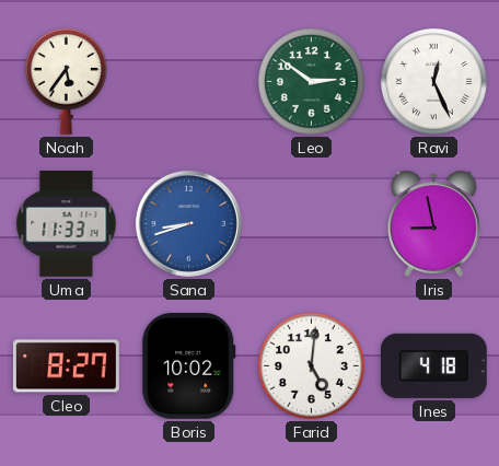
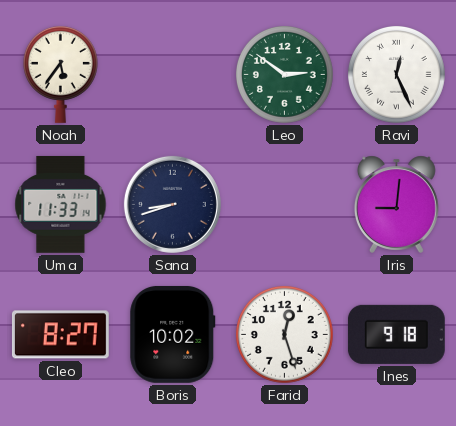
Sana dial: blue -> navy (172, 204)
Iris: 8:58 -> 9:01 (396, 204)
Farid: 5:01 -> 12:27 (284, 334)
Ines: 4:18 -> 9:18 (396, 334)
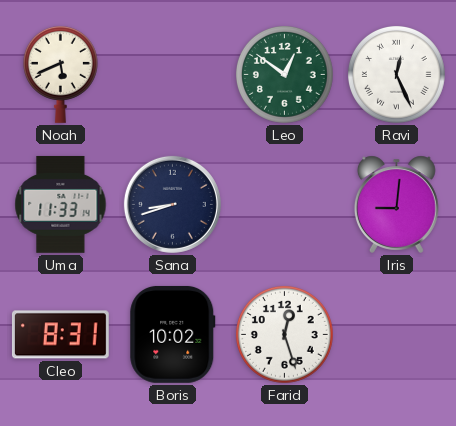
Noah: 5:36 -> 5:41 (60, 74)
Leo: 2:51 -> 12:51 (284, 74)
Cleo: 8:27 -> 8:31 (60, 335)
Ines: 9:18 -> none (396, 334)
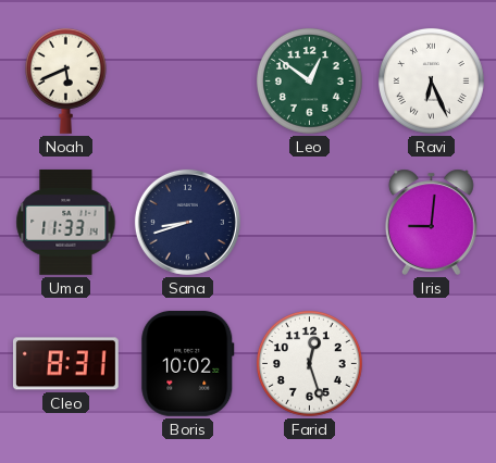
Ravi: 12:26 -> 6:26 (431, 80)
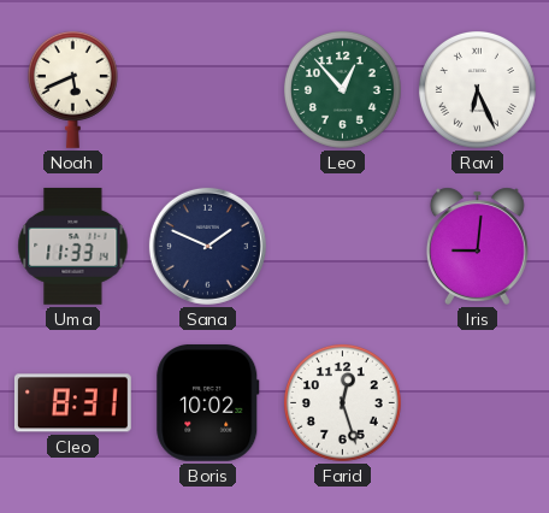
Leo: 12:51 -> 12:53 (342, 89)
Sana: 8:42 -> 1:49 (207, 246)
